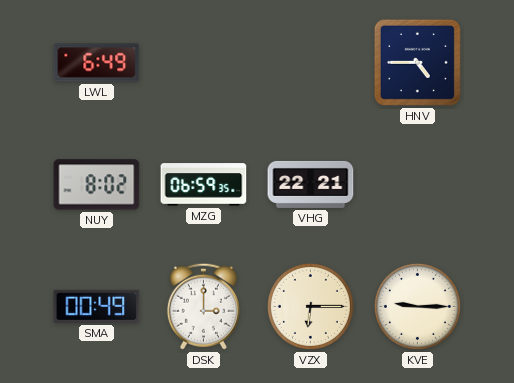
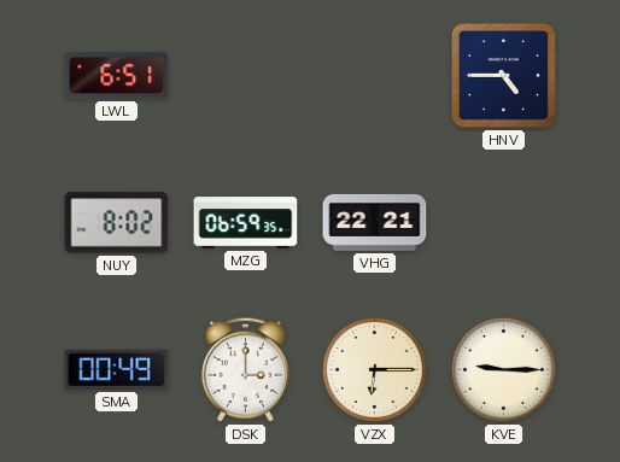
LWL: 6:49 -> 6:51 (117, 76)
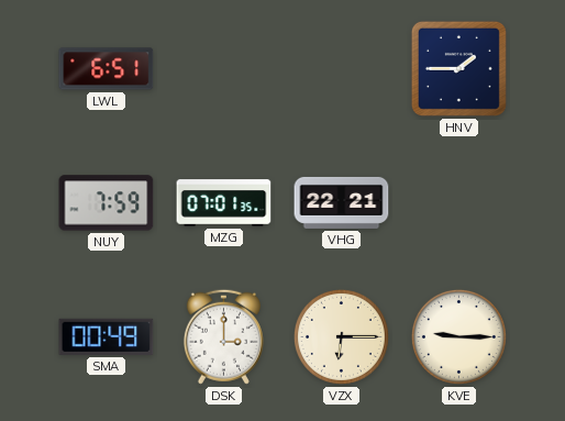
HNV: 4:45 -> 1:45 (458, 68)
NUY: 8:02 -> 7:59 (107, 203)
MZG: 06:59 -> 07:01 (224, 203)
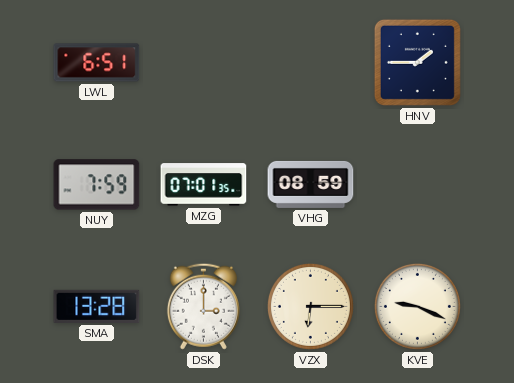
VHG: 22:21 -> 08:59 (311, 184)
SMA: 00:49 -> 13:28 (97, 306)
KVE: 9:15 -> 9:19 (417, 306)
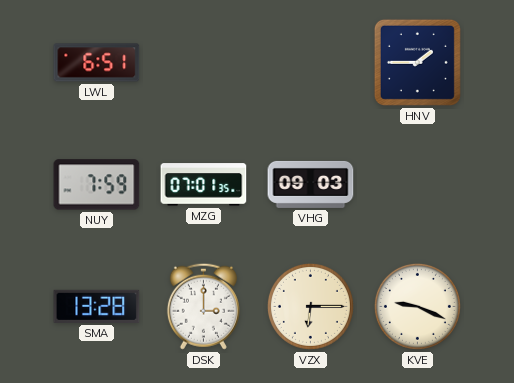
VHG: 08:59 -> 09:03 (311, 184)
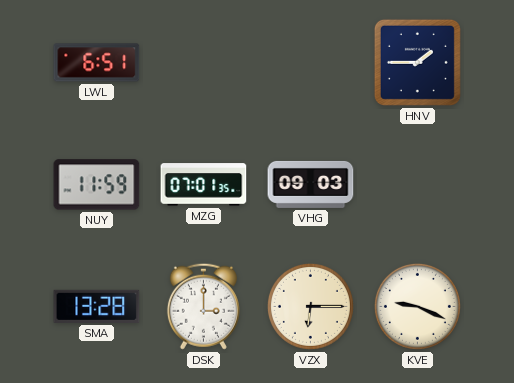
NUY: 7:59 -> 11:59 (97, 185)
